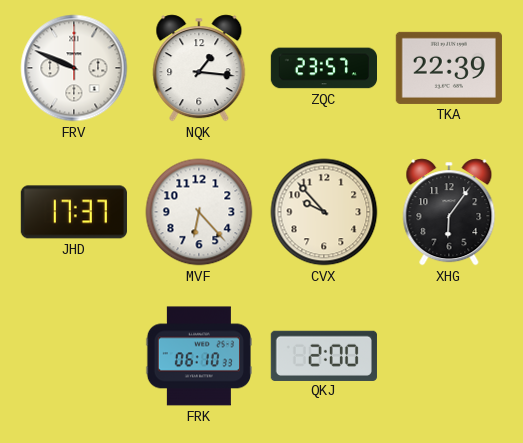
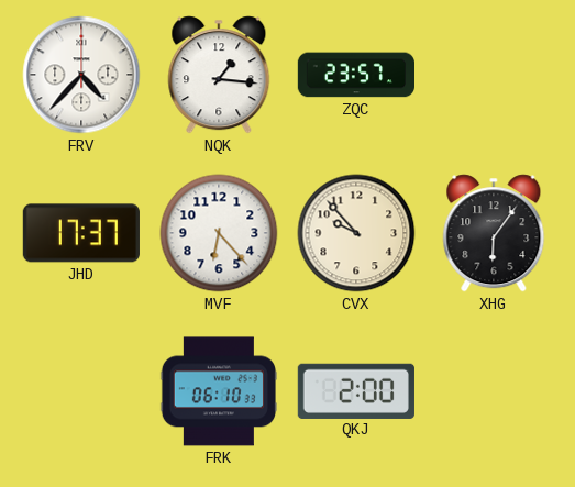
FRV: 9:49 -> 4:37 (81, 75)
TKA: 22:39 -> none (449, 68)
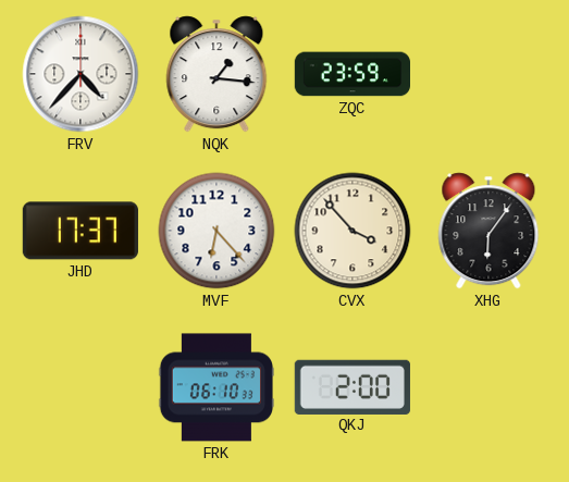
ZQC: 23:57 -> 23:59 (351, 74)
CVX: 9:53 -> 3:53 (352, 231)
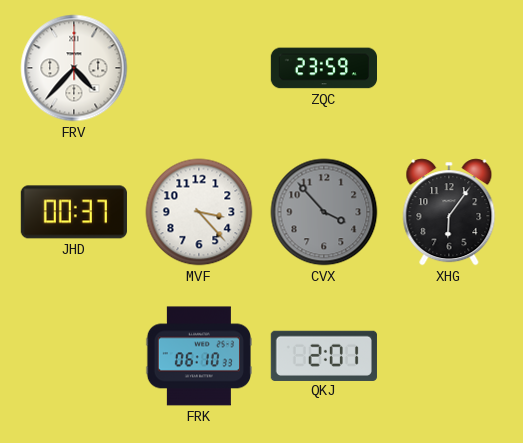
NQK: 1:16 -> none (217, 74)
JHD: 17:37 -> 00:37 (74, 212)
MVF: 6:23 -> 3:23 (199, 212)
CVX dial: cream -> grey (324, 212)
QKJ: 2:00 -> 2:01 (324, 355)
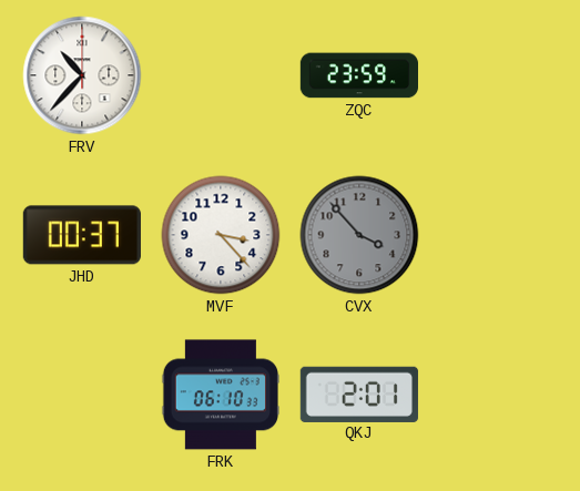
FRV: 4:37 -> 10:37 (82, 75)
XHG: 6:06 -> none (449, 212)
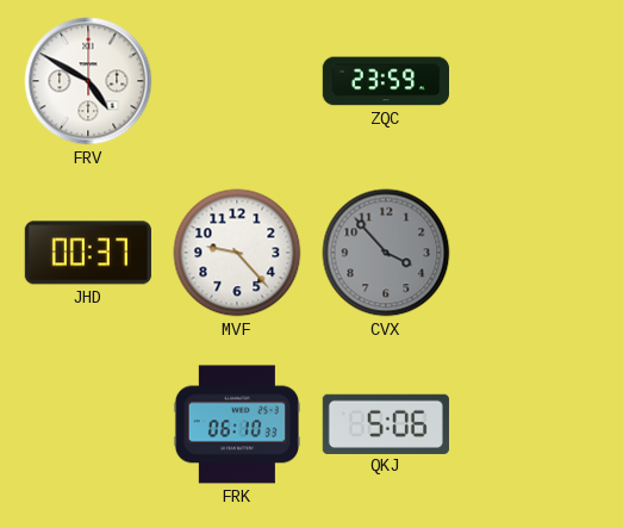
FRV: 10:37 -> 4:50 (88, 81)
MVF: 3:23 -> 9:23 (237, 253)
QKJ: 2:01 -> 5:06 (386, 423)
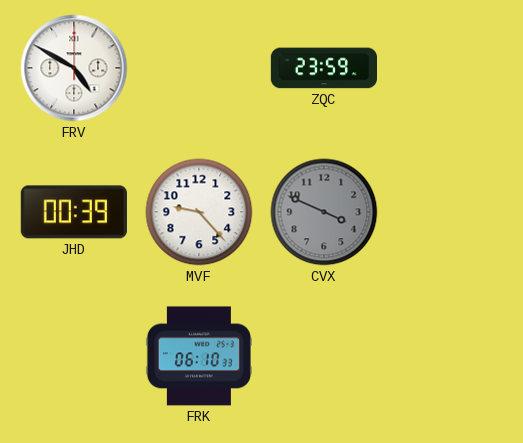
JHD: 00:37 -> 00:39 (74, 212)
CVX: 3:53 -> 3:49 (324, 212)
QKJ: 5:06 -> none (386, 423)
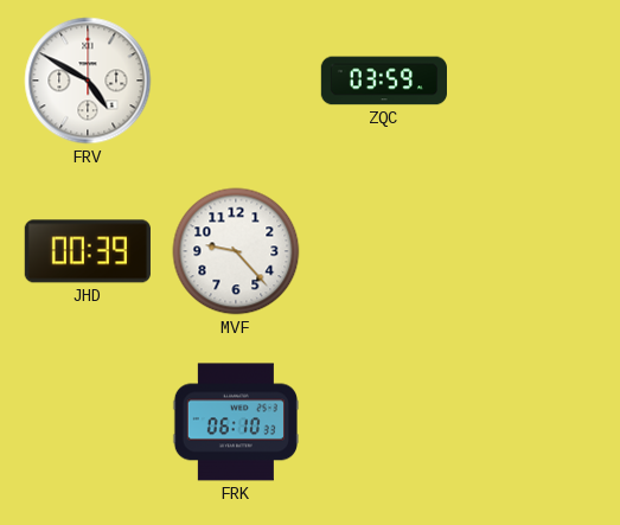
ZQC: 23:59 -> 03:59 (383, 81)
CVX: 3:49 -> none (324, 212)
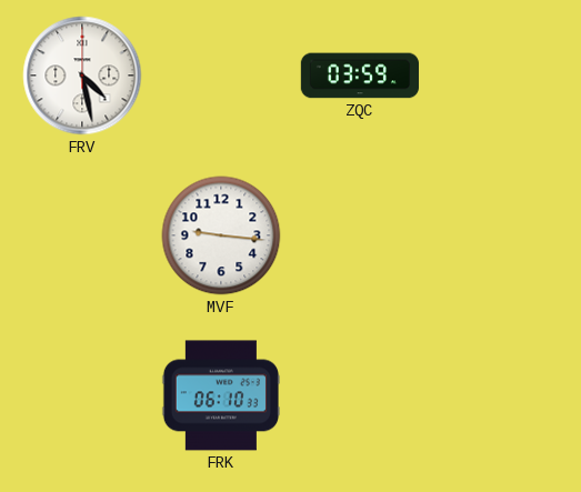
FRV: 4:50 -> 4:28 (82, 76)
JHD: 00:39 -> none (88, 251)
MVF: 9:23 -> 9:16 (221, 235)
